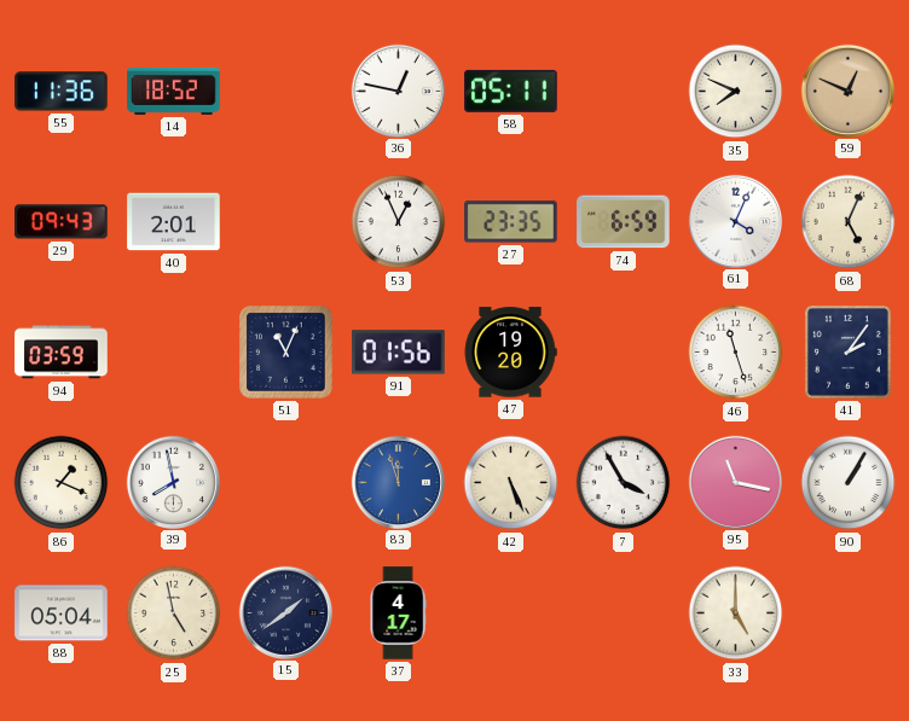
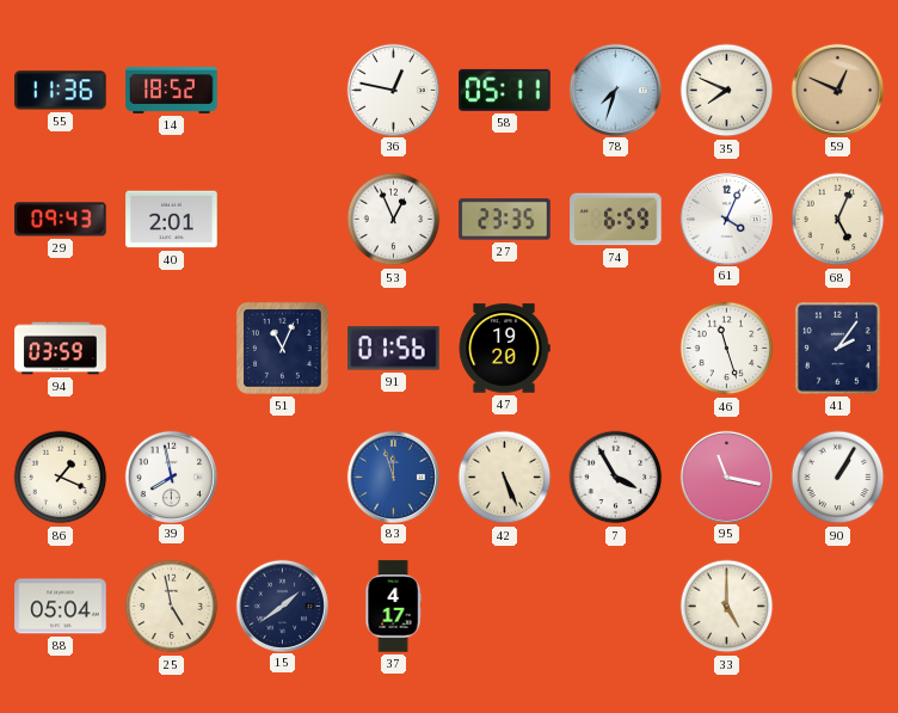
78: none -> 7:33 (615, 90)
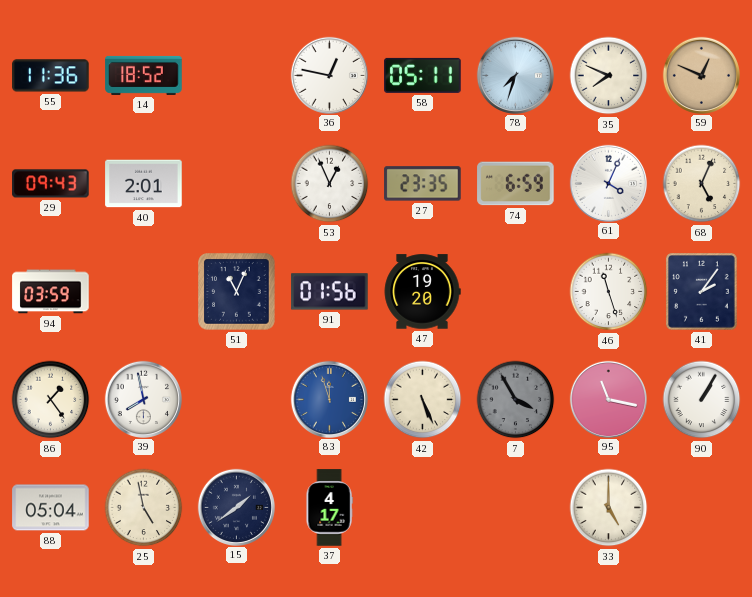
86: 1:19 -> 1:24 (51, 400)
7 dial: white -> grey (516, 400)
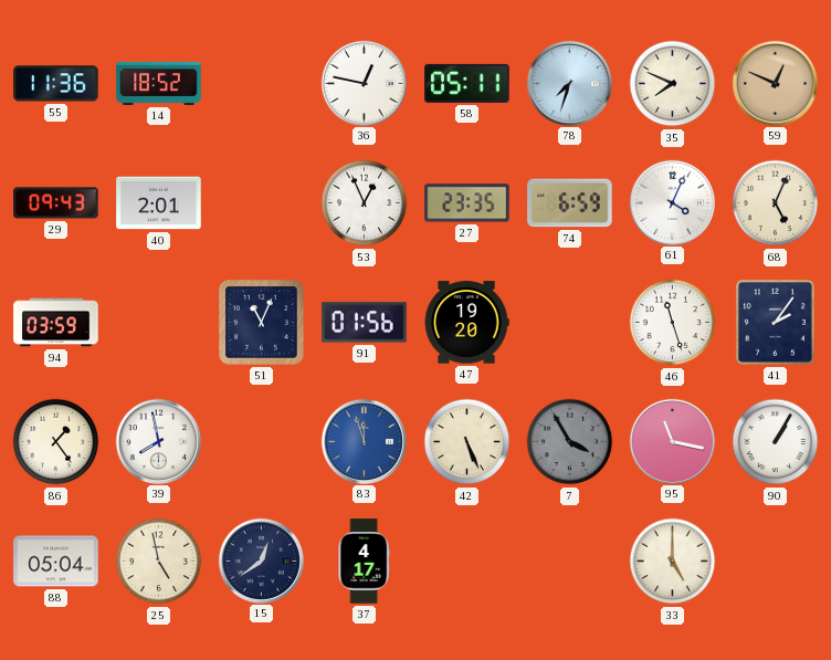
15: 1:39 -> 12:39 (261, 561)
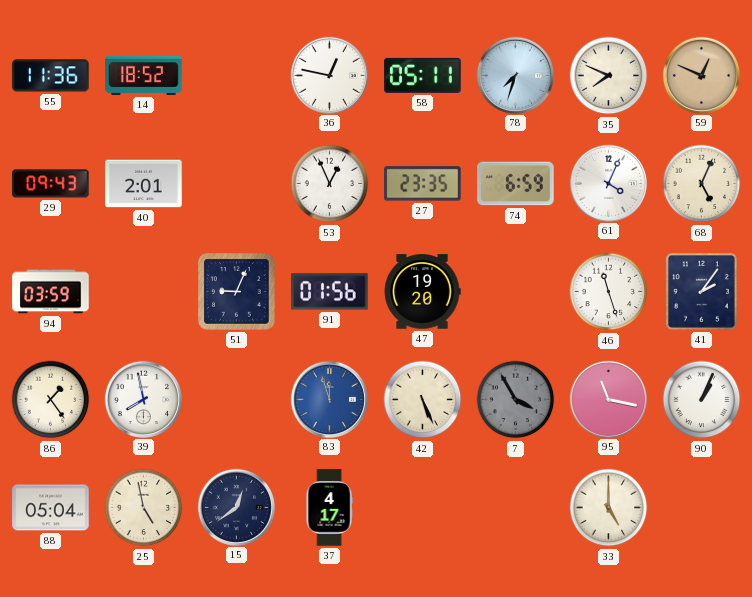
51: 11:04 -> 9:04 (237, 292)
90: 1:05 -> 1:04 (702, 400)
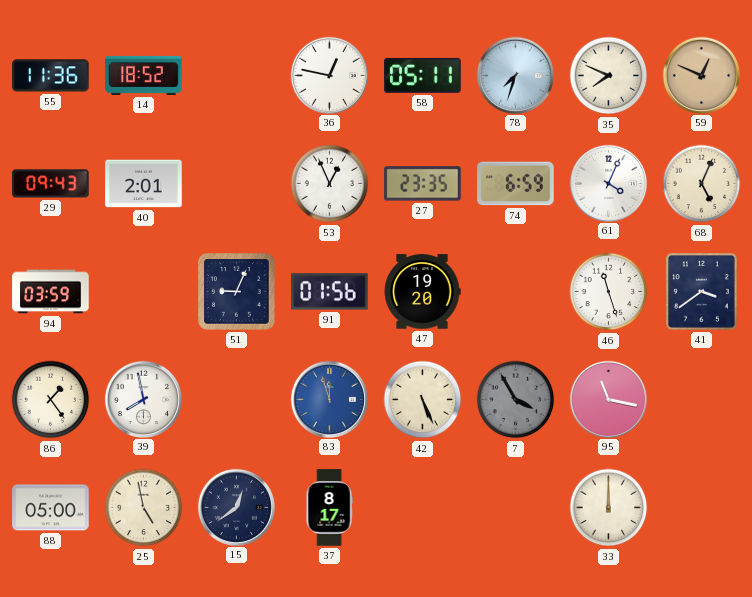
41: 2:06 -> 3:39 (702, 292)
90: 1:04 -> none (702, 400)
88: 05:04 -> 05:00 (51, 508)
37: 4:17 -> 8:17 (329, 508)
33: 5:00 -> 12:00 (609, 508)
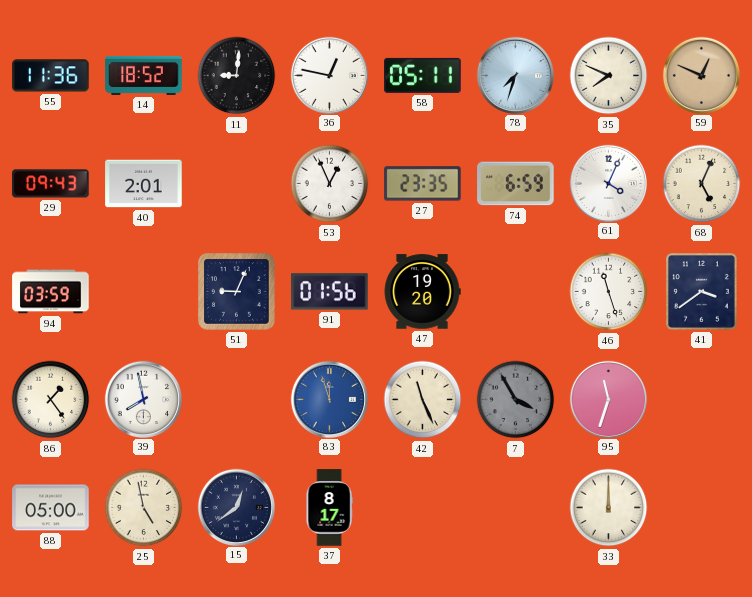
11: none -> 9:01 (237, 76)
42: 5:26 -> 11:26 (423, 400)
95: 11:17 -> 11:33 (608, 399)
